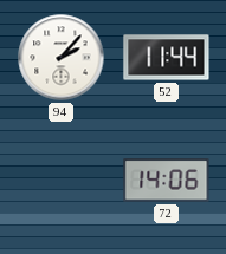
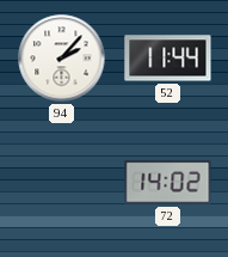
72: 14:06 -> 14:02 (168, 183)
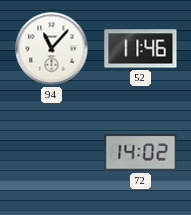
94: 2:07 -> 11:07 (52, 49)
52: 11:44 -> 11:46 (141, 49)
